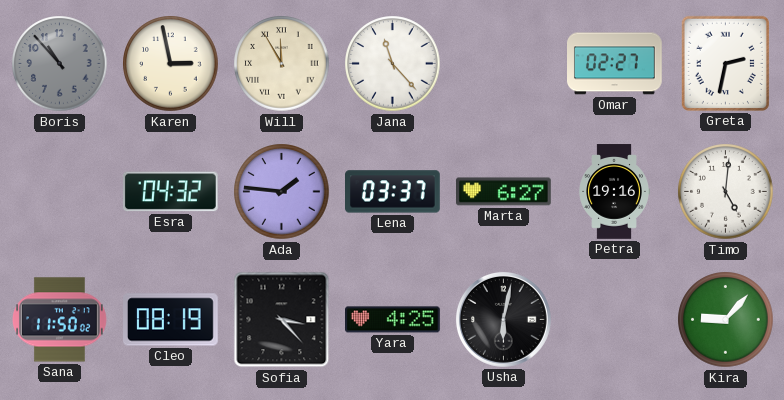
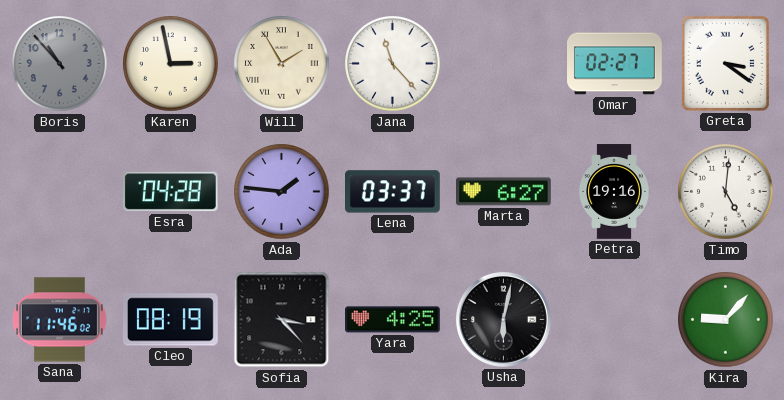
Will: 11:55 -> 1:55 (282, 64)
Greta: 2:32 -> 3:21 (725, 63)
Esra: 04:32 -> 04:28 (171, 192)
Sana: 11:50 -> 11:46 (60, 320)
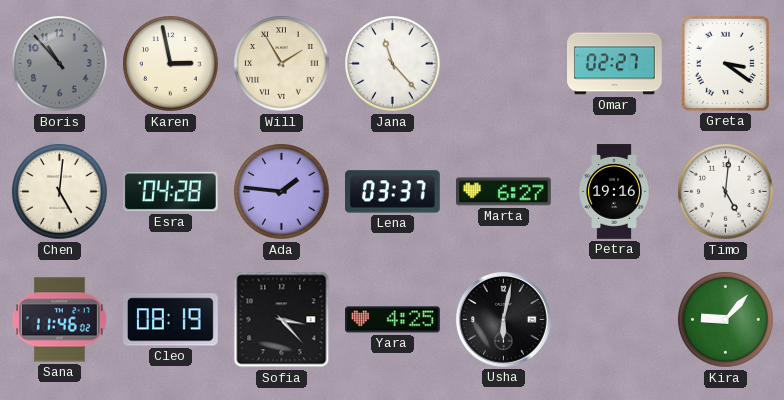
Chen: none -> 5:01 (60, 192)
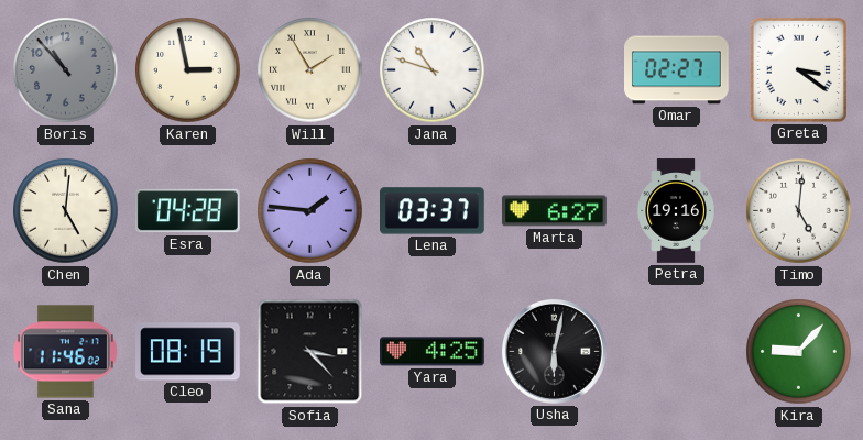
Jana: 11:23 -> 10:48 (433, 70)
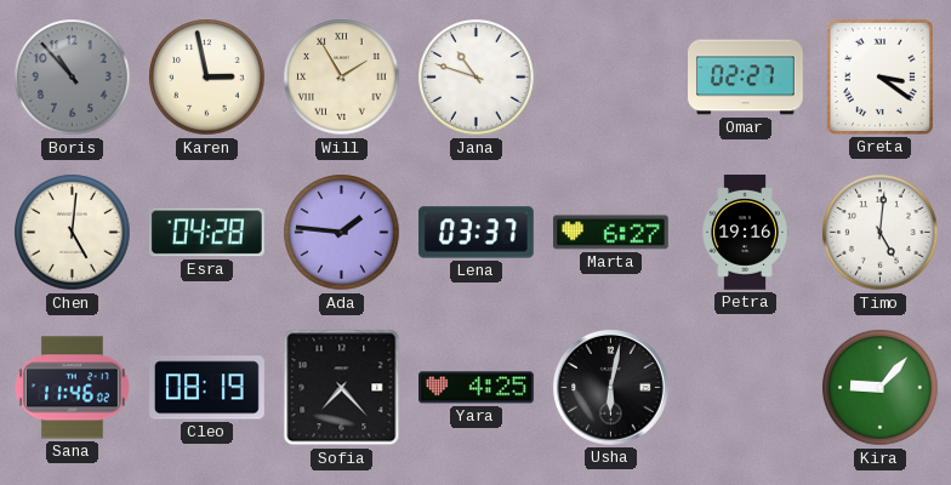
Sofia: 3:23 -> 7:23 (342, 388)
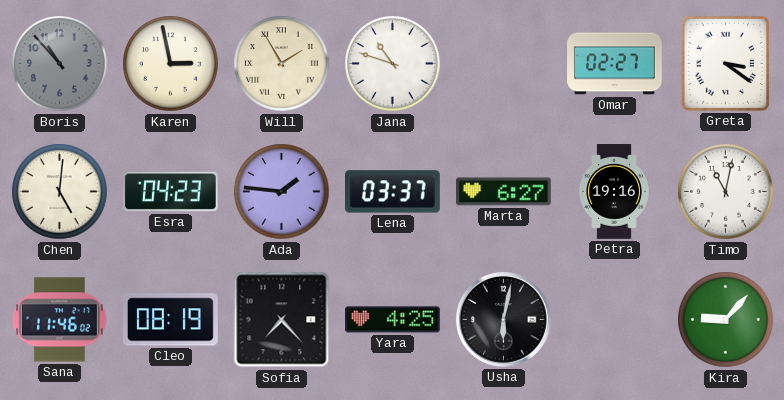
Esra: 04:28 -> 04:23 (171, 192)
Timo: 5:01 -> 11:02 (726, 192)
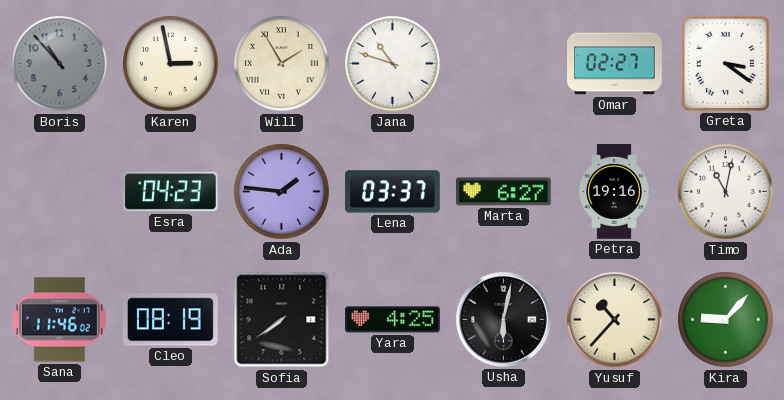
Chen: 5:01 -> none (60, 192)
Sofia: 7:23 -> 7:39 (282, 320)
Yusuf: none -> 10:37 (615, 320)
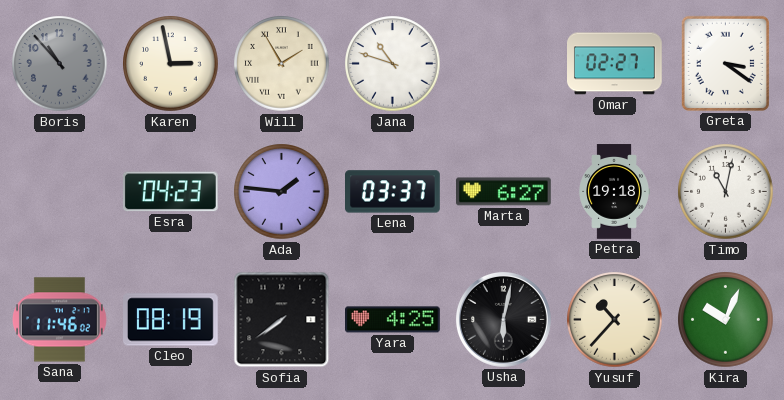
Petra: 19:16 -> 19:18 (614, 192)
Kira: 9:07 -> 10:04 (726, 320)
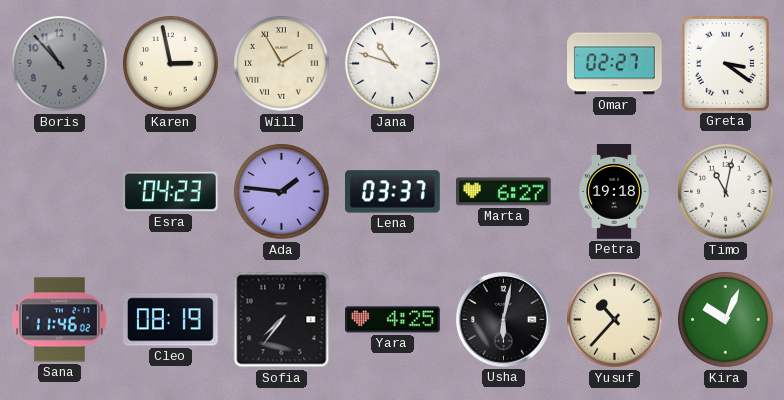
Sofia: 7:39 -> 7:36 (282, 320)
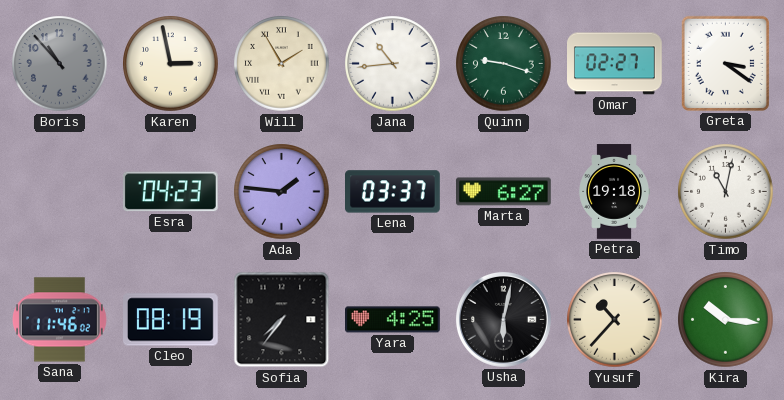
Jana: 10:48 -> 10:44 (393, 64)
Quinn: none -> 9:18 (504, 64)
Kira: 10:04 -> 10:16 (726, 320)
